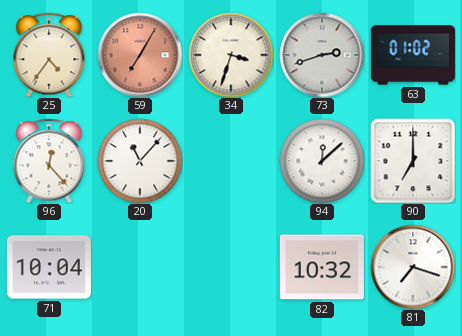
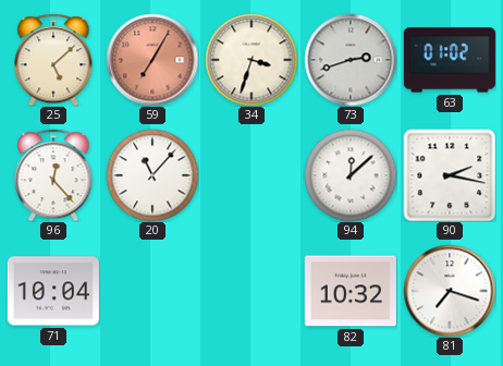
25: 4:36 -> 5:08 (53, 60)
90: 7:00 -> 2:17 (450, 175)
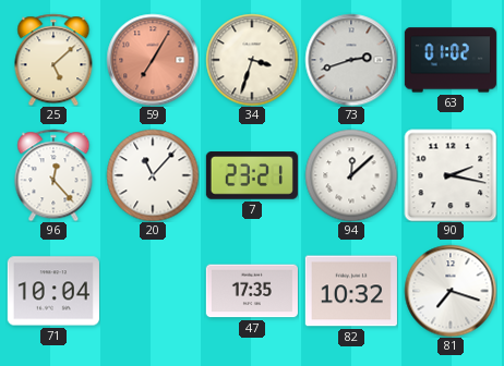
7: none -> 23:21 (252, 175)
47: none -> 17:35 (252, 291)
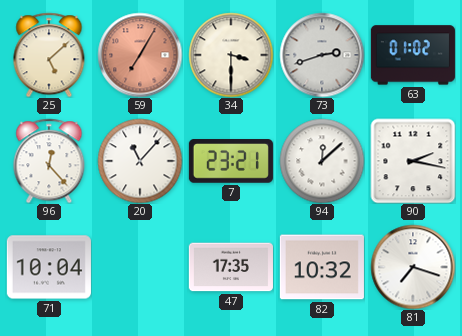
34: 3:33 -> 3:30 (231, 55)
